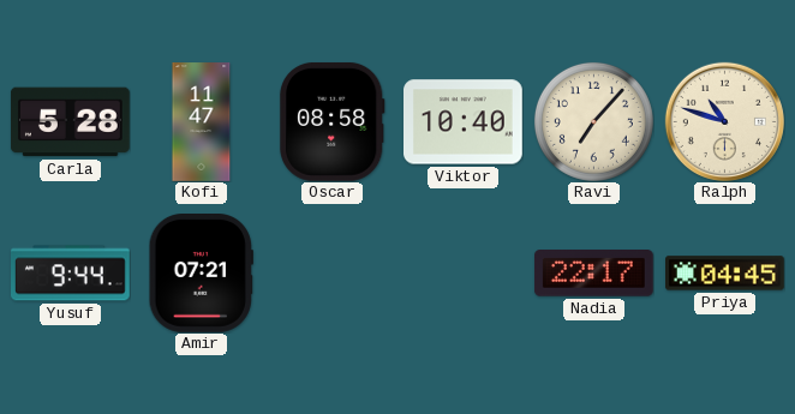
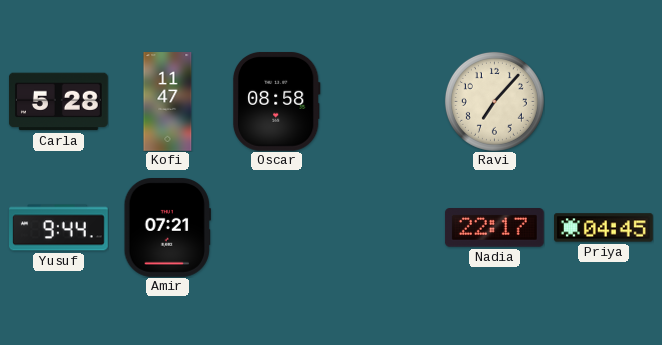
Viktor: 10:40 -> none (464, 122)
Ralph: 10:48 -> none (724, 121)
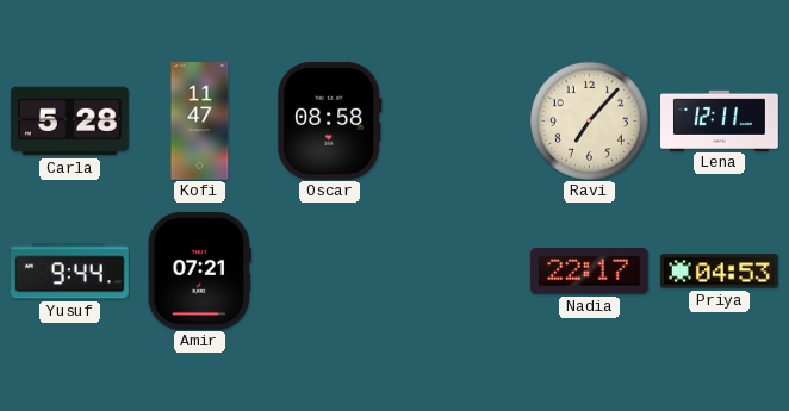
Lena: none -> 12:11 (720, 120)
Priya: 04:45 -> 04:53 (720, 272)
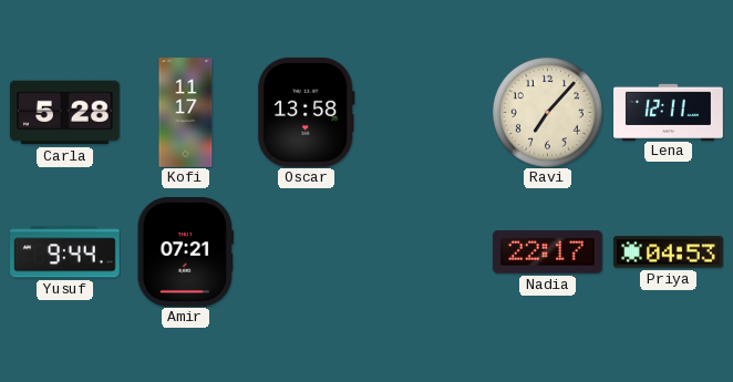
Kofi: 11:47 -> 11:17 (186, 113)
Oscar: 08:58 -> 13:58 (306, 112)
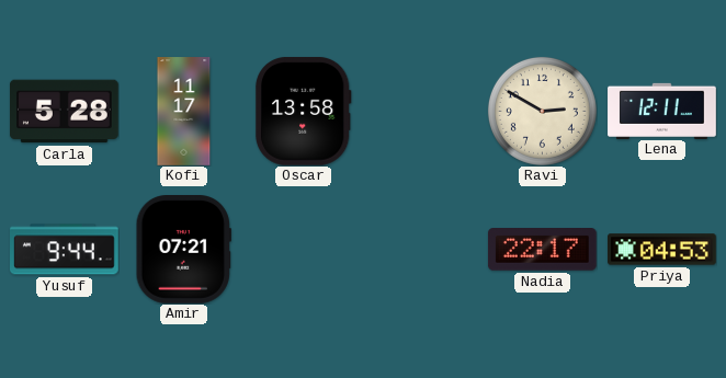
Ravi: 7:07 -> 2:50 (542, 111)
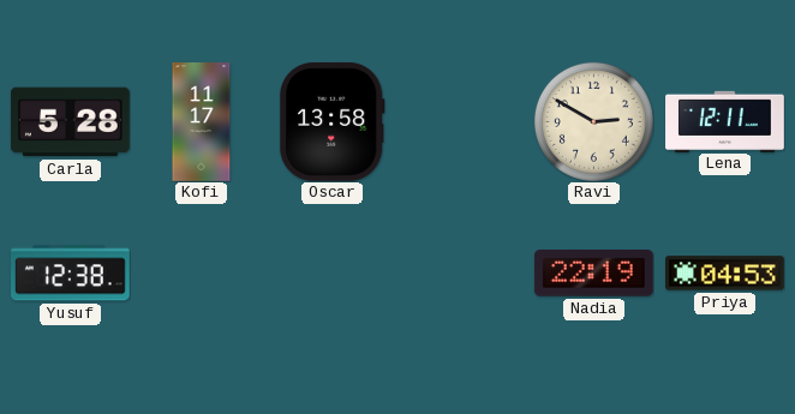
Yusuf: 9:44 -> 12:38 (71, 274)
Amir: 07:21 -> none (183, 250)
Nadia: 22:17 -> 22:19 (593, 274)
